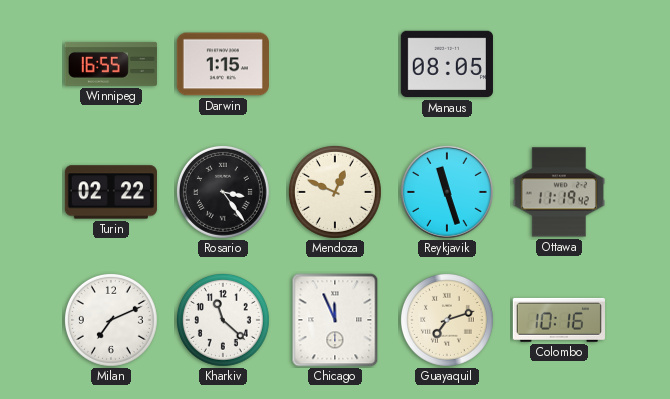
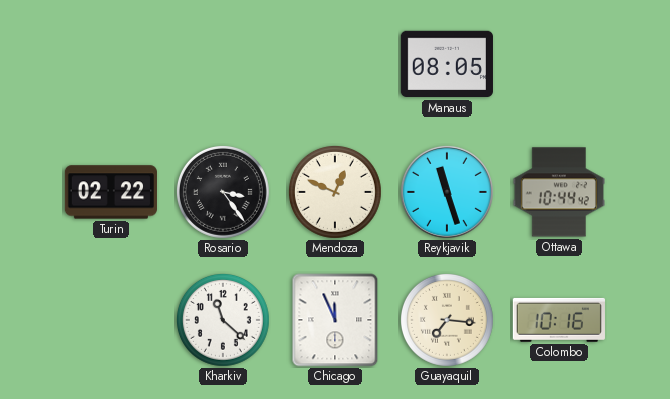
Winnipeg: 16:55 -> none (111, 64)
Darwin: 1:15 -> none (223, 64)
Ottawa: 11:19 -> 10:44 (559, 192)
Milan: 7:11 -> none (111, 320)
Guayaquil: 7:12 -> 7:16 (447, 320)
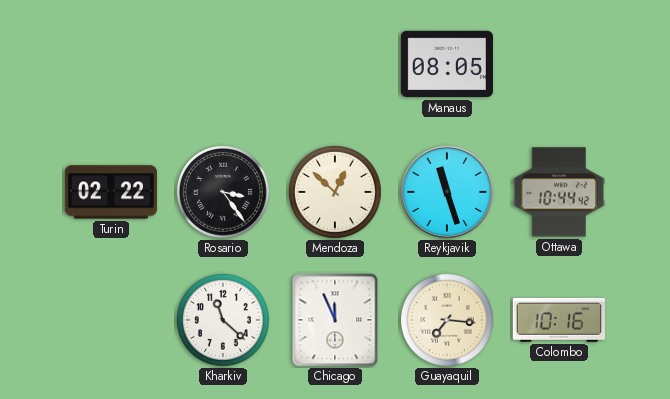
Mendoza: 12:49 -> 12:52 (335, 192)
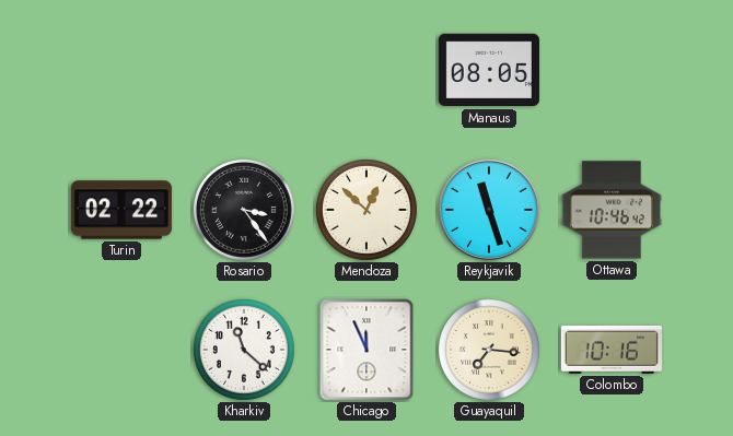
Ottawa: 10:44 -> 10:46 (612, 210)
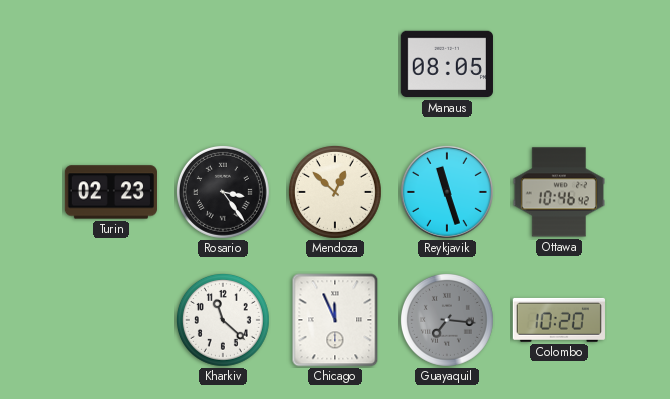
Turin: 02:22 -> 02:23 (110, 192)
Guayaquil dial: cream -> grey (447, 320)
Colombo: 10:16 -> 10:20 (559, 320)
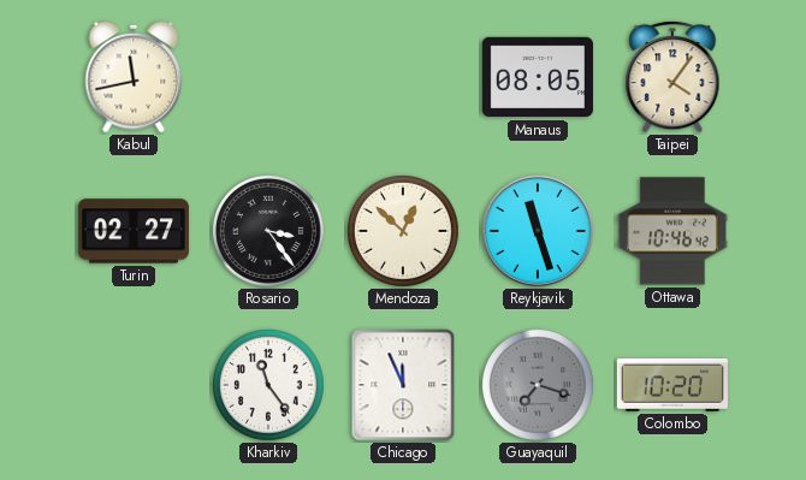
Kabul: none -> 11:43 (134, 77)
Taipei: none -> 4:06 (672, 77)
Turin: 02:23 -> 02:27 (132, 231)
Kharkiv: 11:22 -> 11:24 (268, 385)
Guayaquil: 7:16 -> 7:18 (538, 385)
